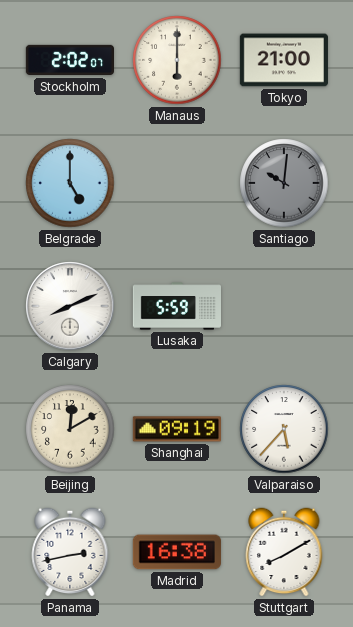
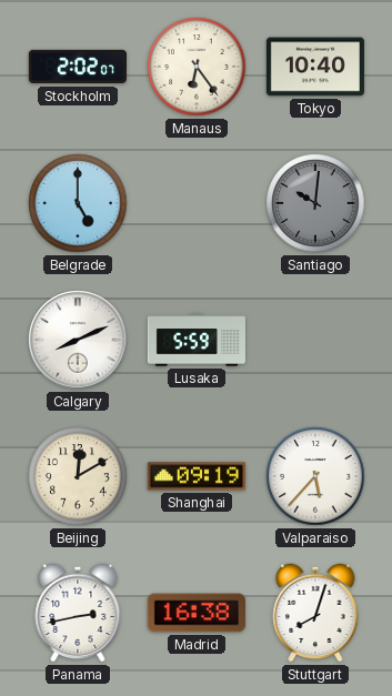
Manaus: 6:00 -> 6:24 (197, 67)
Tokyo: 21:00 -> 10:40 (315, 67)
Stuttgart: 8:10 -> 8:03 (315, 613)
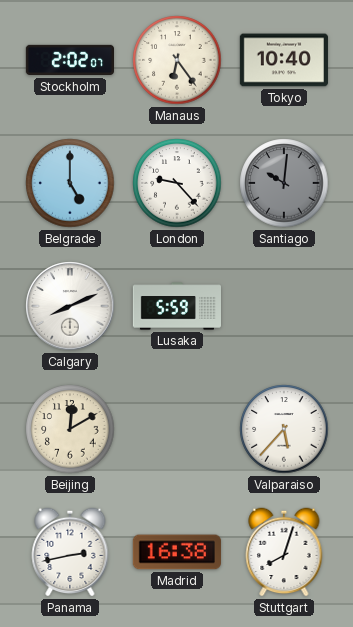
London: none -> 9:23 (177, 183)
Shanghai: 09:19 -> none (197, 476)
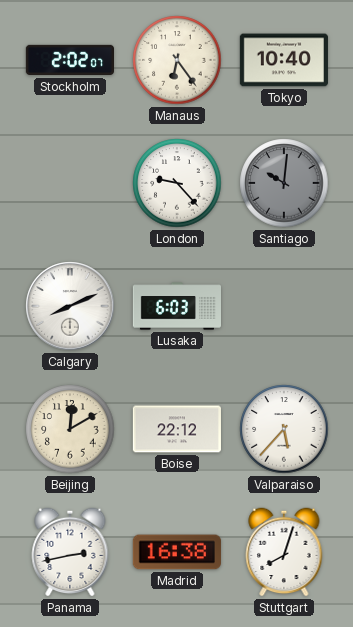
Belgrade: 5:00 -> none (70, 183)
Lusaka: 5:59 -> 6:03 (176, 306)
Boise: none -> 22:12 (177, 429)
